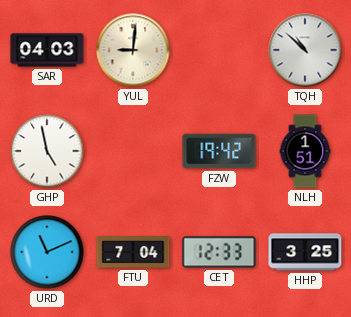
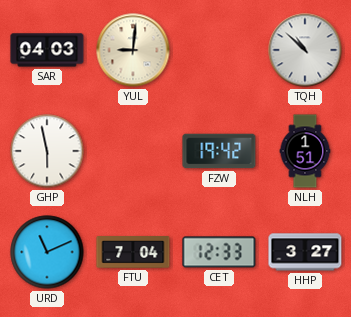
GHP: 4:58 -> 5:58 (47, 151)
HHP: 3:25 -> 3:27 (305, 252)
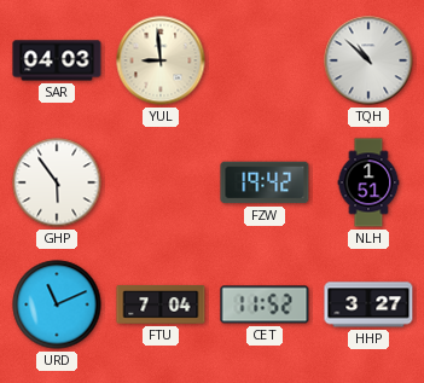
YUL: 9:01 -> 8:59 (161, 60)
GHP: 5:58 -> 5:54 (57, 182)
CET: 12:33 -> 11:52 (265, 304)
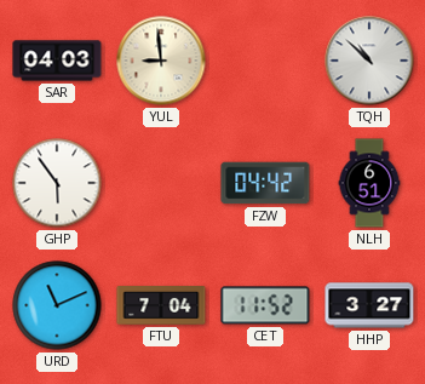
FZW: 19:42 -> 04:42 (265, 183)
NLH: 1:51 -> 6:51 (369, 183)
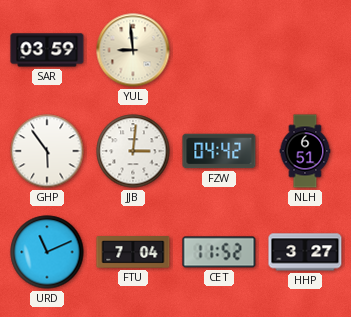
SAR: 04:03 -> 03:59 (47, 50)
TQH: 10:52 -> none (369, 61)
JJB: none -> 3:01 (133, 151)
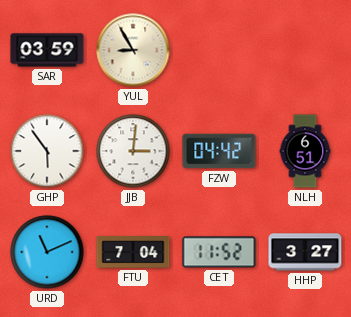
YUL: 8:59 -> 8:55 (133, 50)
